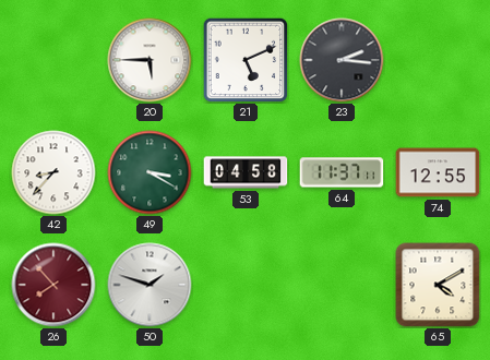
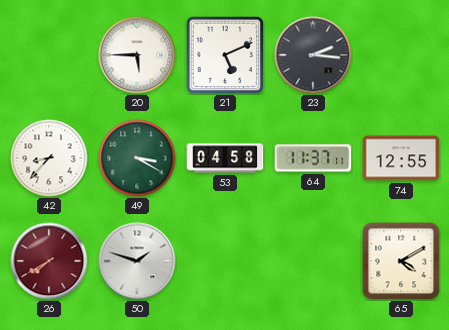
26: 7:53 -> 7:40 (49, 261)
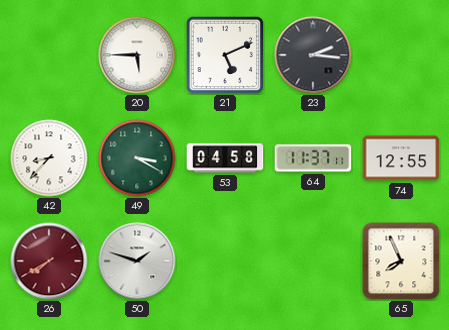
65: 4:10 -> 7:56 (401, 261)
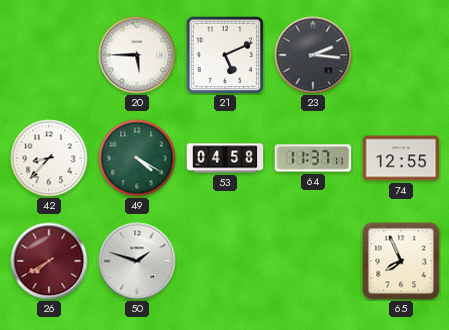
49: 3:20 -> 4:20 (137, 158)
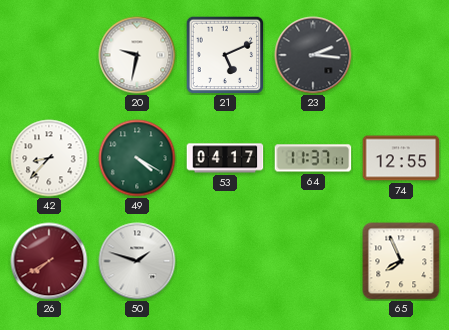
20: 5:45 -> 9:32 (137, 55)
53: 04:58 -> 04:17 (225, 158)
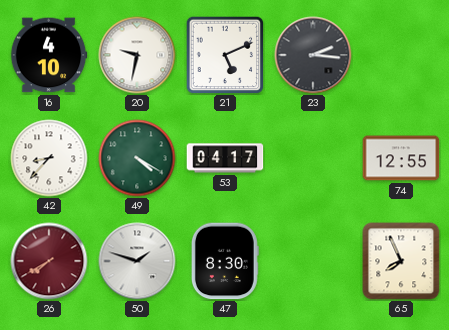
16: none -> 4:10 (49, 55)
64: 11:37 -> none (313, 158)
47: none -> 8:30 (225, 261)
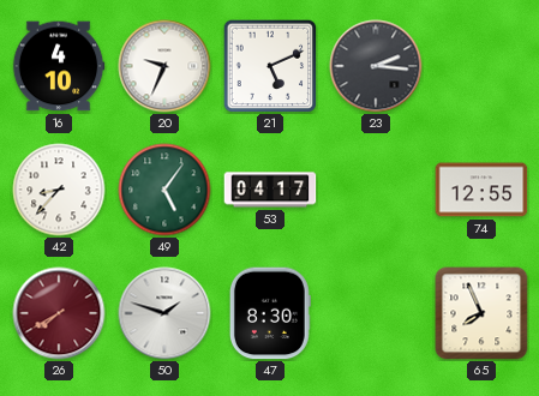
20: 9:32 -> 9:34 (164, 66)
49: 4:20 -> 5:06 (164, 190)
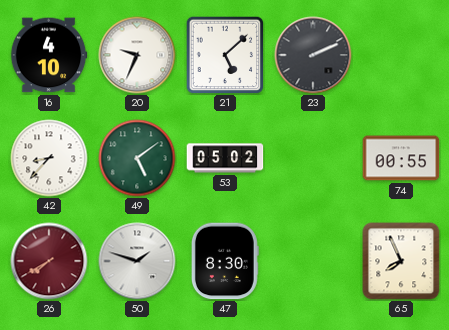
21: 5:11 -> 5:08 (225, 55)
23: 2:16 -> 2:11 (313, 55)
49: 5:06 -> 5:09 (137, 158)
53: 04:17 -> 05:02 (225, 158)
74: 12:55 -> 00:55 (401, 158)
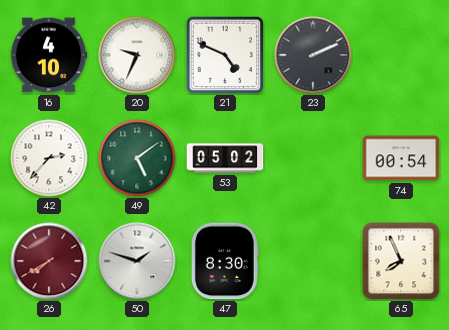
21: 5:08 -> 4:49 (225, 55)
42: 8:37 -> 2:37 (49, 158)
74: 00:55 -> 00:54 (401, 158)
